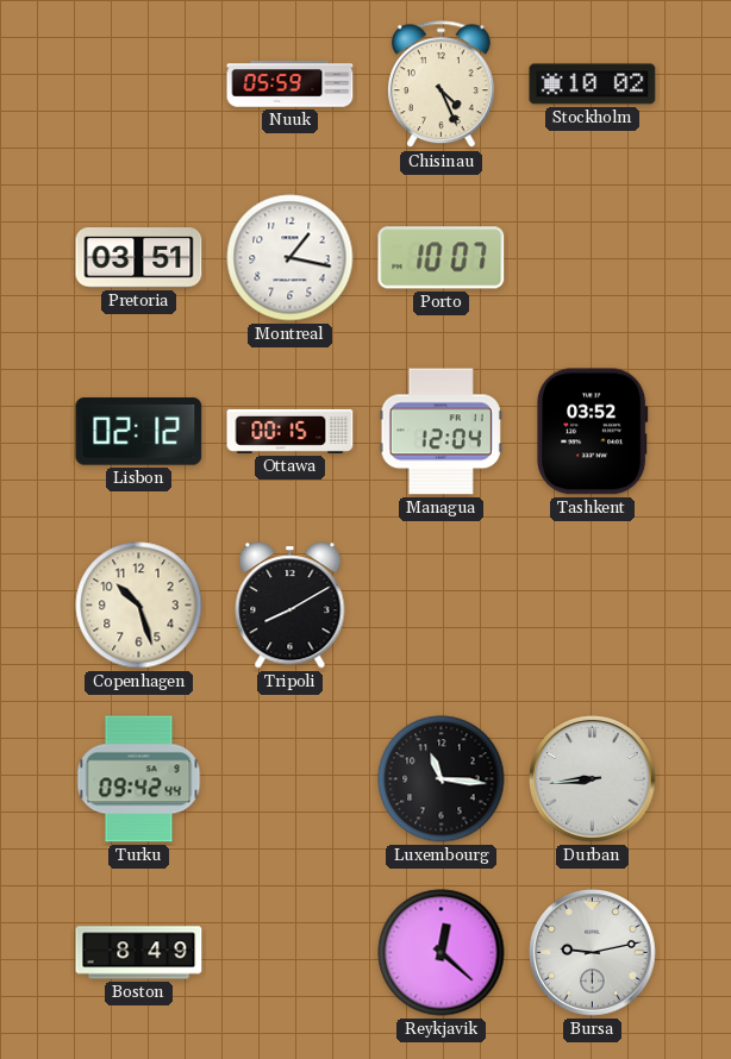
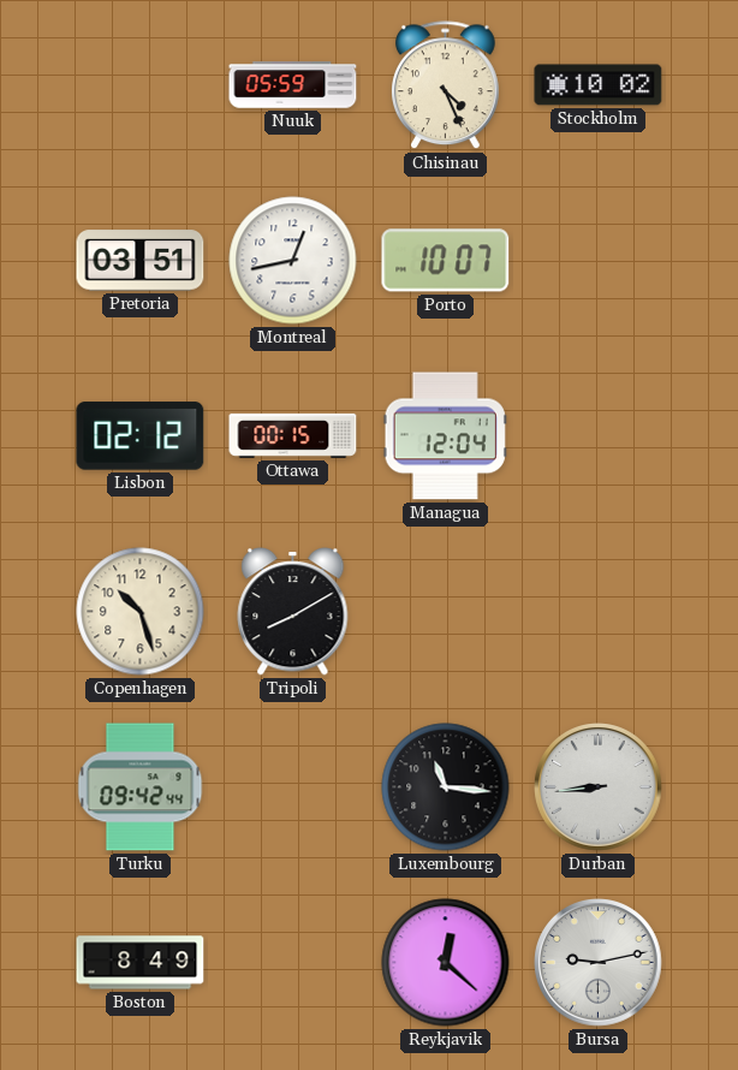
Montreal: 1:17 -> 12:43 (293, 261)
Tashkent: 03:52 -> none (593, 432)
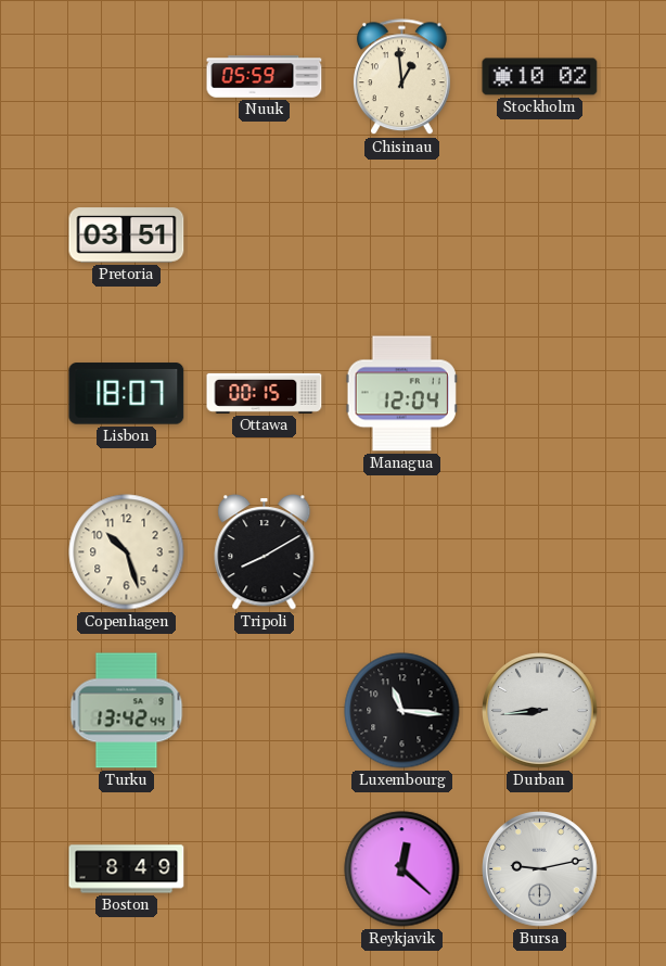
Chisinau: 4:26 -> 12:59 (401, 77)
Montreal: 12:43 -> none (293, 261)
Porto: 10:07 -> none (446, 261)
Lisbon: 02:12 -> 18:07 (127, 394)
Turku: 09:42 -> 13:42 (127, 711)
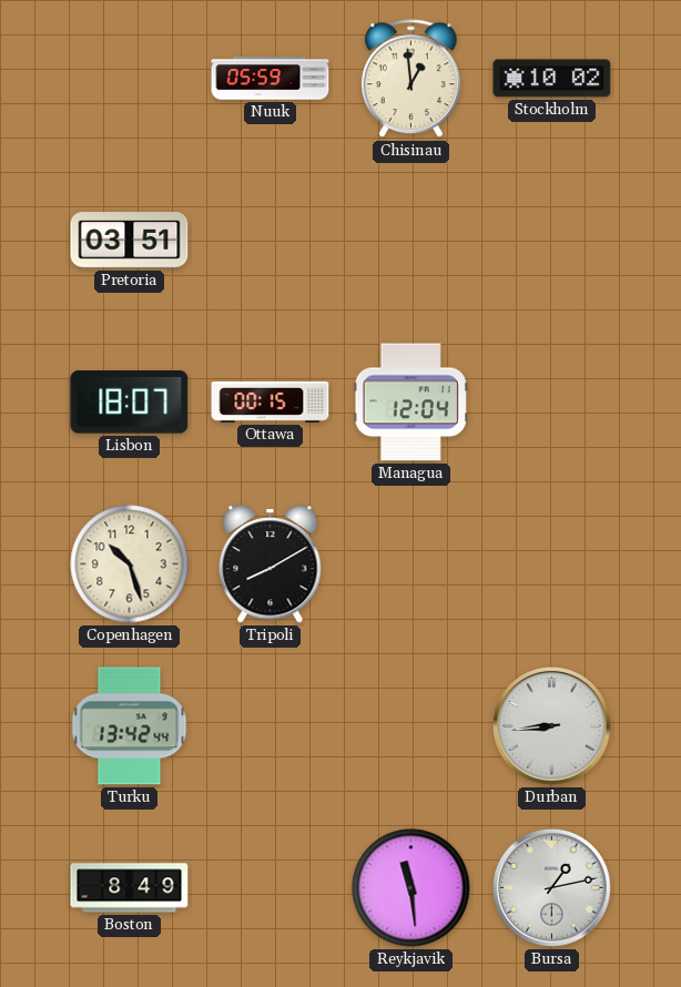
Luxembourg: 11:16 -> none (402, 711)
Reykjavik: 12:22 -> 11:29 (411, 888)
Bursa: 9:13 -> 1:13 (552, 888)
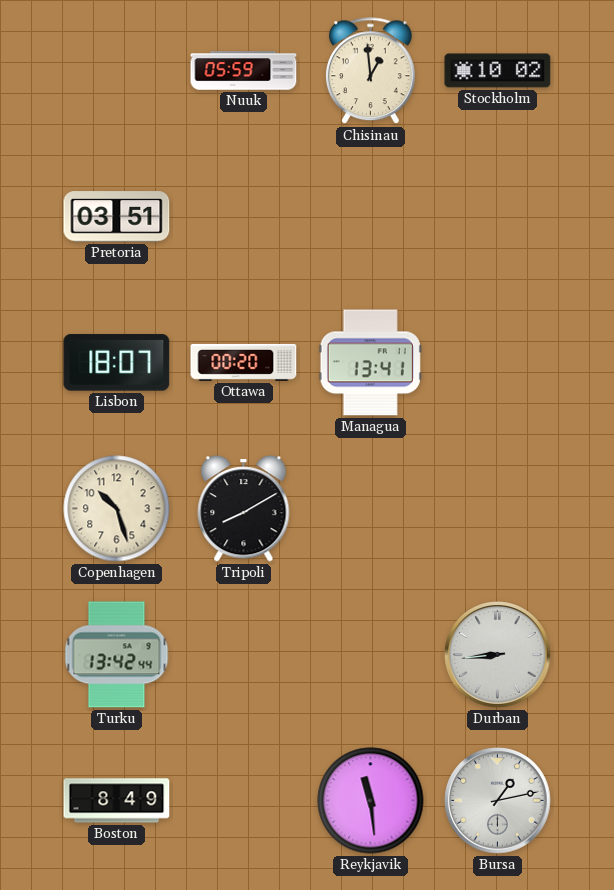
Ottawa: 00:15 -> 00:20 (244, 362)
Managua: 12:04 -> 13:41 (370, 363)
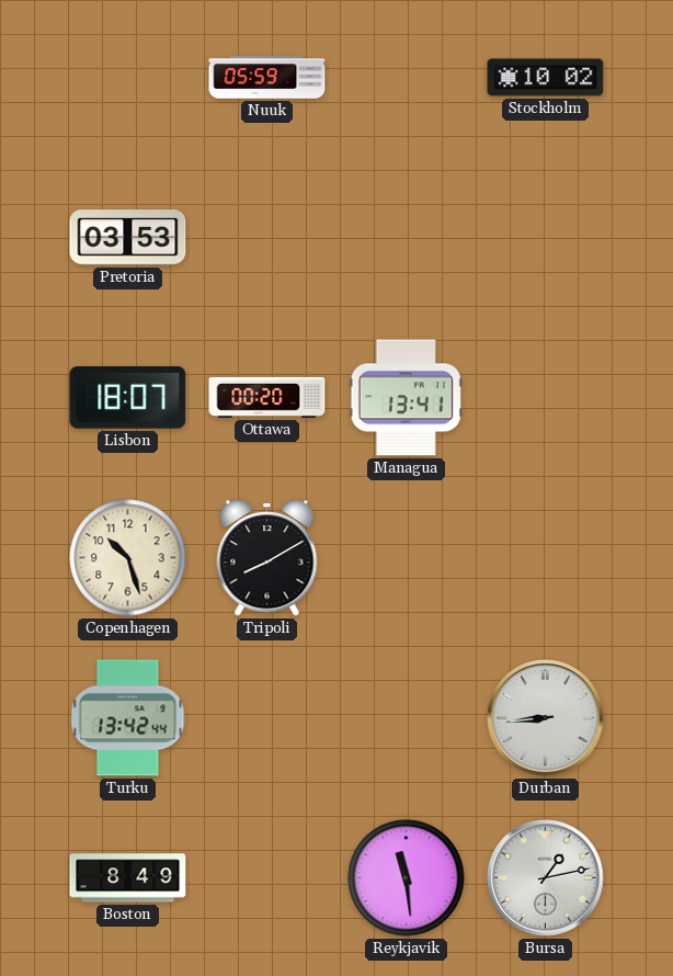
Chisinau: 12:59 -> none (370, 71)
Pretoria: 03:51 -> 03:53 (128, 238)
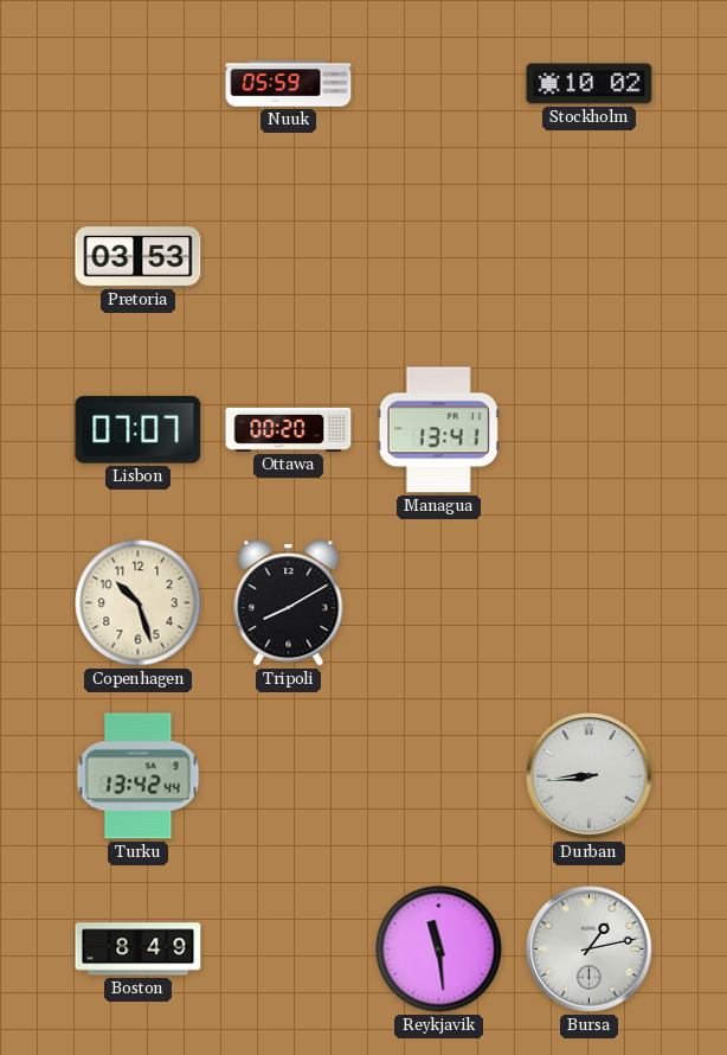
Lisbon: 18:07 -> 07:07 (139, 430)
